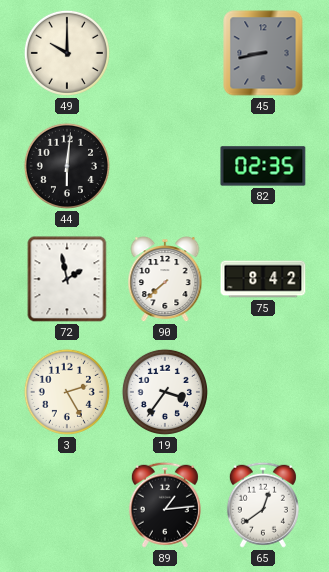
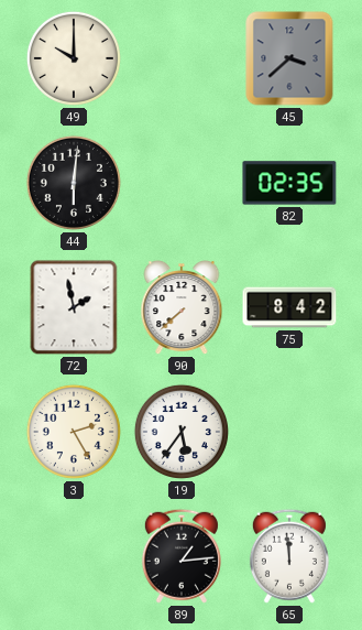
45: 8:43 -> 3:38 (289, 58)
19: 3:36 -> 5:36 (182, 432)
65: 12:39 -> 11:59 (289, 556)
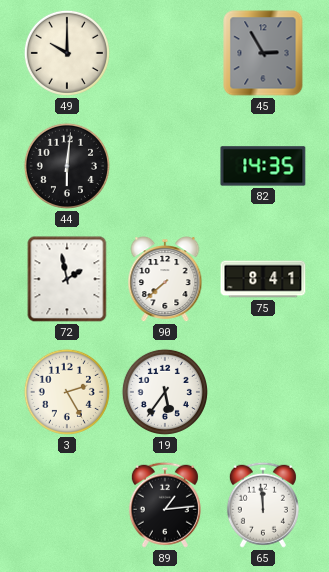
45: 3:38 -> 2:55 (263, 53)
82: 02:35 -> 14:35 (263, 166)
75: 8:42 -> 8:41 (263, 279)
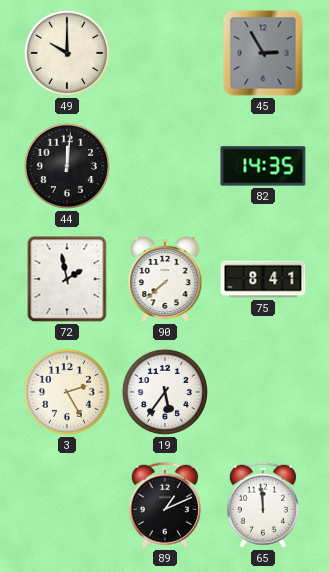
44: 6:01 -> 12:01 (67, 166)
89: 1:14 -> 1:11 (165, 505)
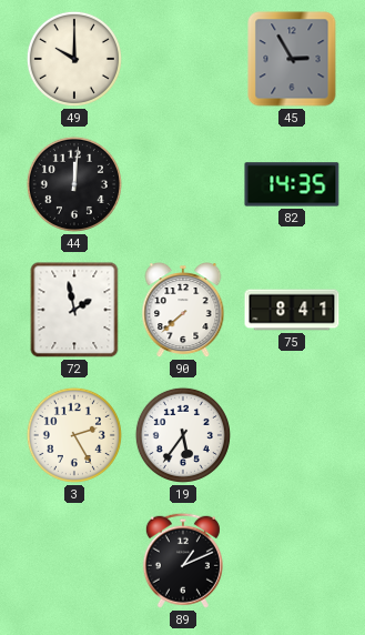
65: 11:59 -> none (263, 505)
